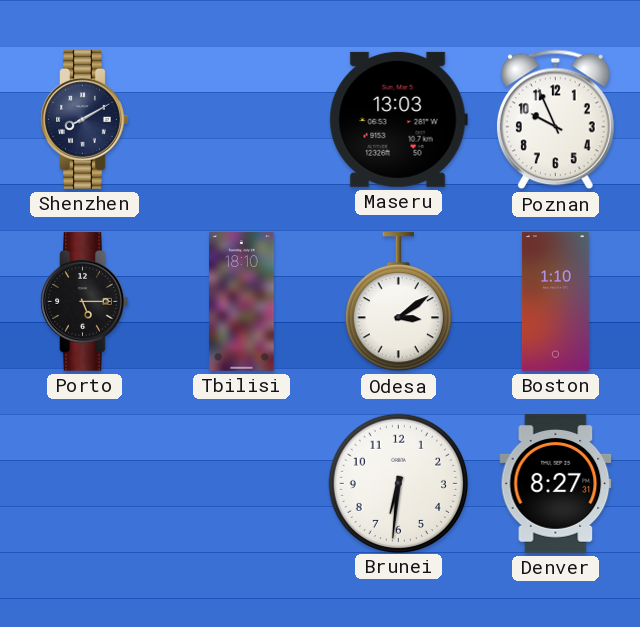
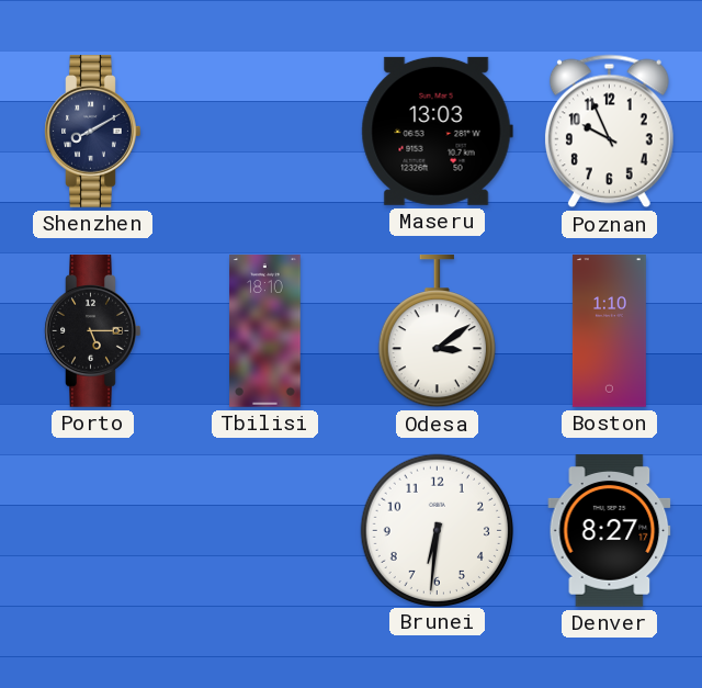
Denver: 8:27:31 -> 8:27:17 (610, 531)
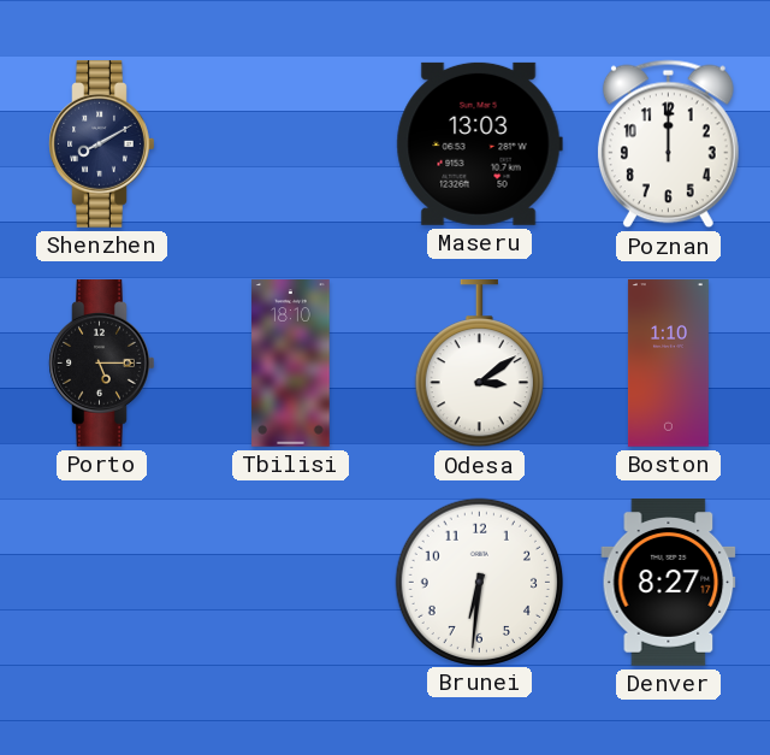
Poznan: 9:56 -> 12:00 (668, 144)
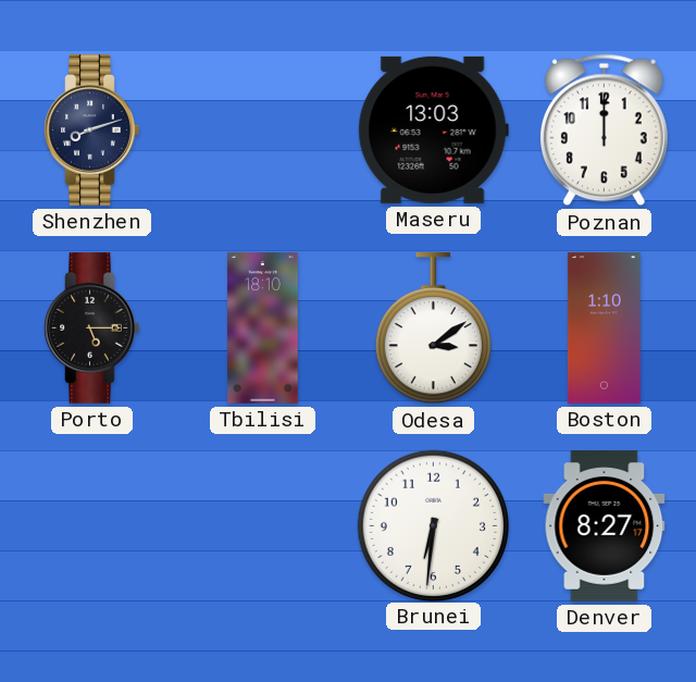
Shenzhen: 8:10 -> 8:12 (92, 131)
